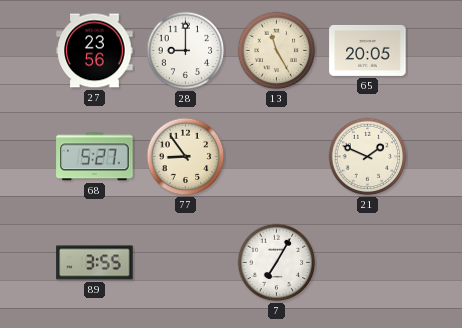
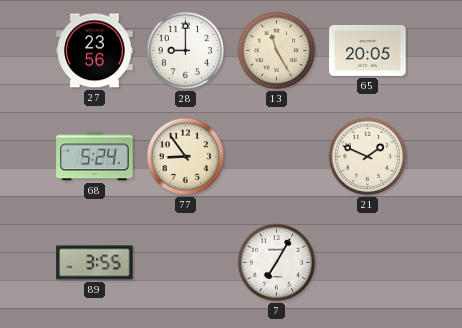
68: 5:27 -> 5:24 (95, 157)
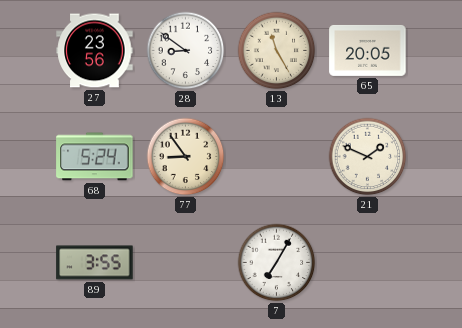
28: 9:00 -> 8:51 (186, 51)
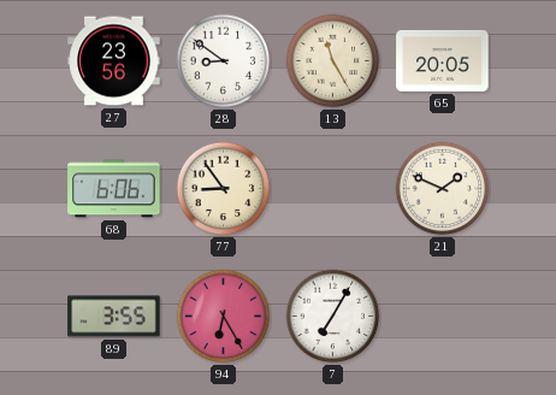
68: 5:24 -> 6:06 (114, 189)
94: none -> 6:25 (224, 317)
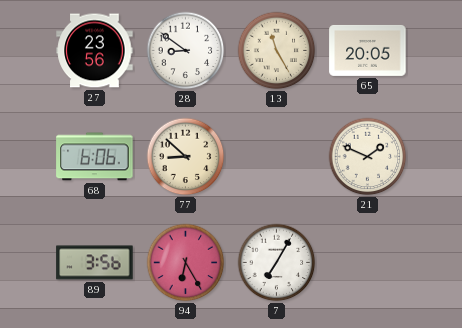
77: 8:54 -> 8:52 (186, 157)
89: 3:55 -> 3:56 (95, 263)
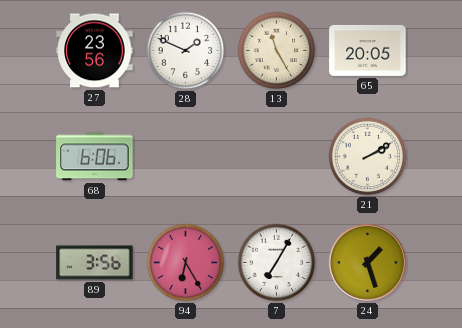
28: 8:51 -> 1:49 (186, 51)
77: 8:52 -> none (186, 157)
21: 1:49 -> 2:10 (368, 157)
24: none -> 1:27 (367, 262)
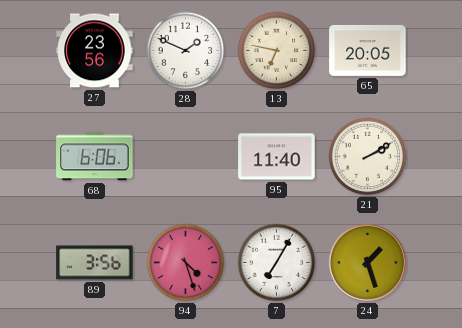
13: 11:25 -> 6:47 (277, 51)
95: none -> 11:40 (277, 157)
94: 6:25 -> 4:27 (186, 263)
